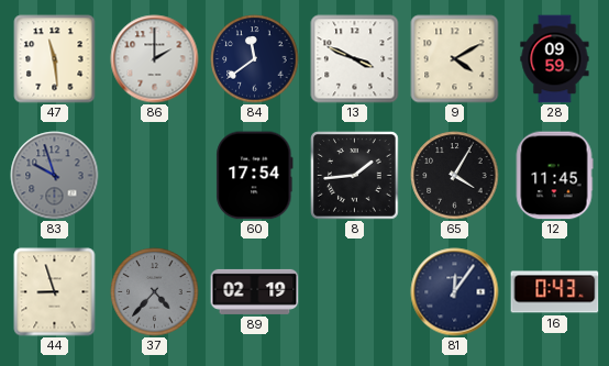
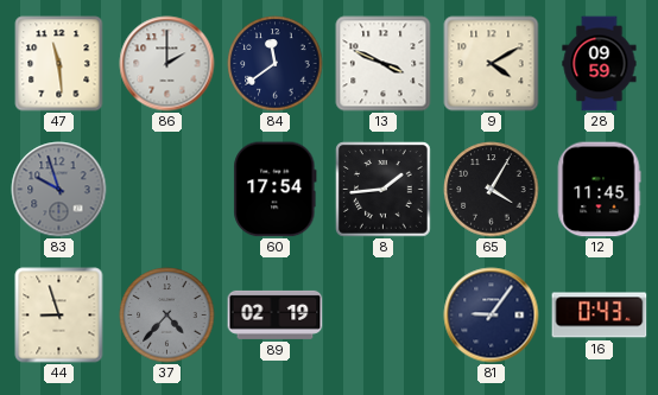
81: 12:06 -> 9:06 (492, 316)
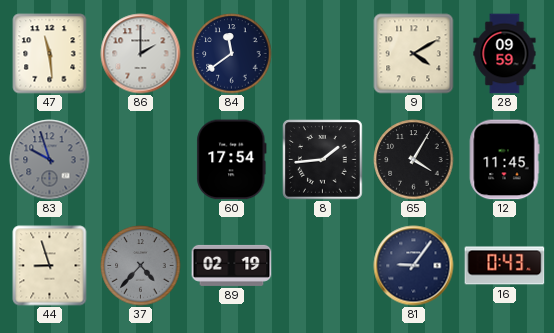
13: 3:49 -> none (384, 64)
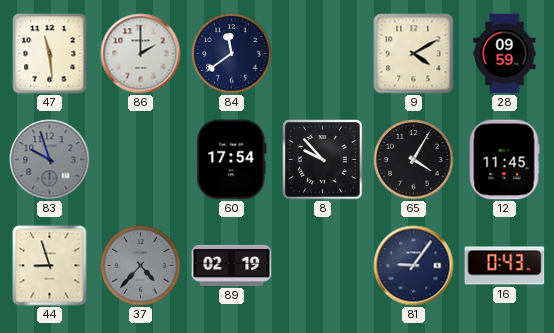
8: 1:44 -> 9:53 (323, 160)
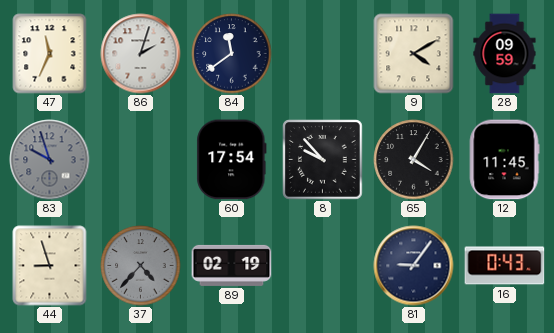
47: 11:29 -> 11:34 (50, 54)
86: 2:00 -> 2:03 (141, 54)
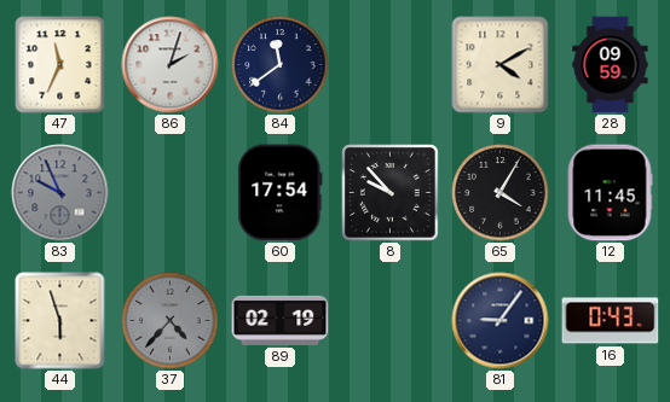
83: 9:57 -> 9:56 (60, 193)
44: 8:57 -> 5:57 (60, 321)
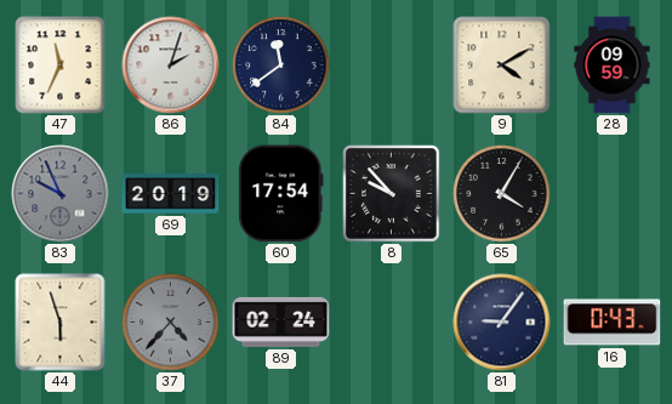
69: none -> 20:19 (171, 194)
12: 11:45 -> none (610, 193)
89: 02:19 -> 02:24 (281, 322)
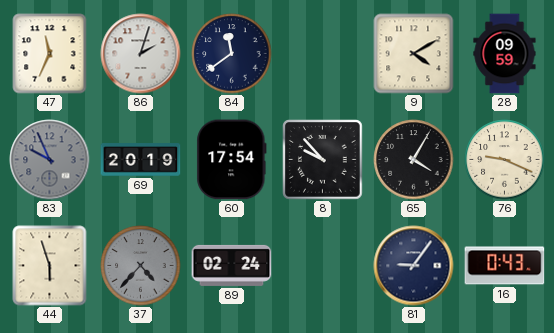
76: none -> 9:19 (505, 160)
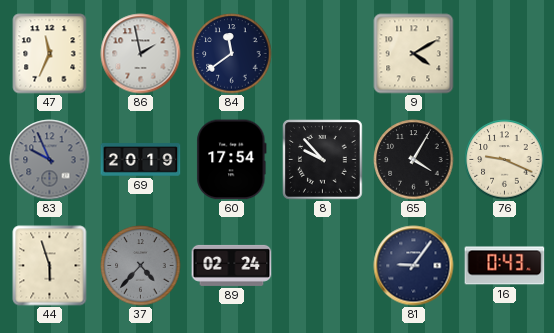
86: 2:03 -> 1:58 (141, 54)
28: 09:59 -> none (505, 54)
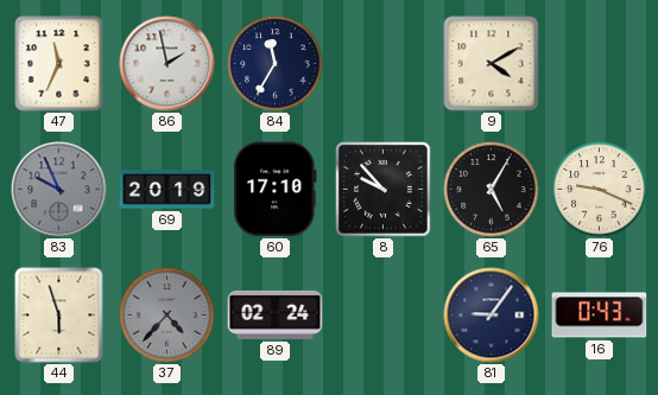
84: 11:39 -> 11:35 (276, 64)
60: 17:54 -> 17:10 (276, 190)
65: 4:05 -> 5:05 (492, 190)
